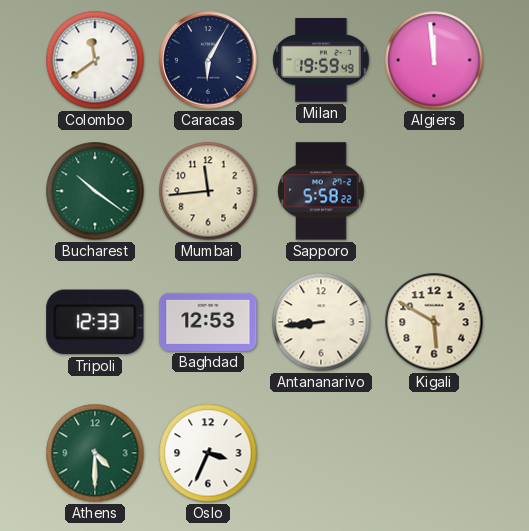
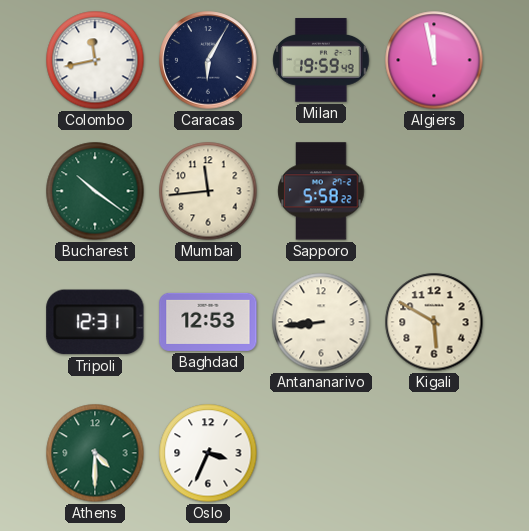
Colombo: 11:39 -> 11:43 (95, 60)
Algiers: 11:59 -> 11:58 (434, 60)
Tripoli: 12:33 -> 12:31 (95, 322)
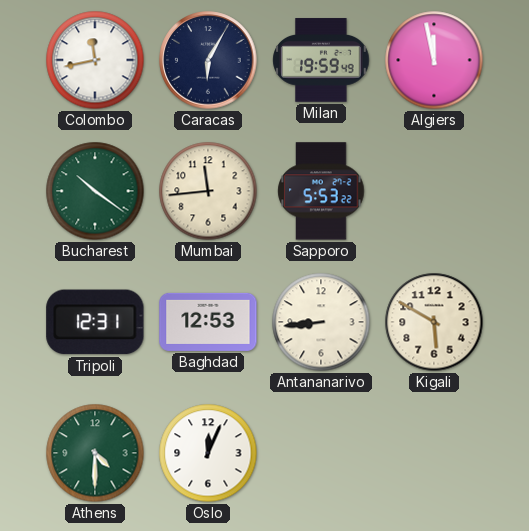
Sapporo: 5:58 -> 5:53 (321, 191)
Oslo: 3:34 -> 12:04 (208, 453)
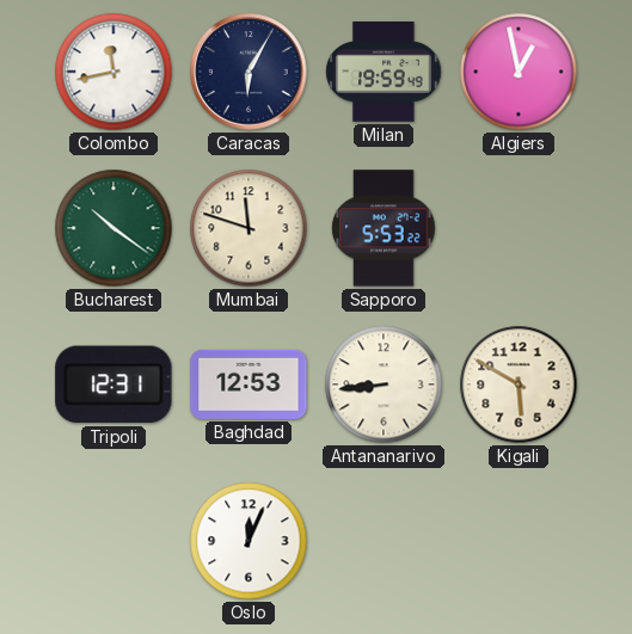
Algiers: 11:58 -> 12:58 (519, 72)
Mumbai: 11:44 -> 11:48 (248, 228)
Athens: 4:30 -> none (95, 453)
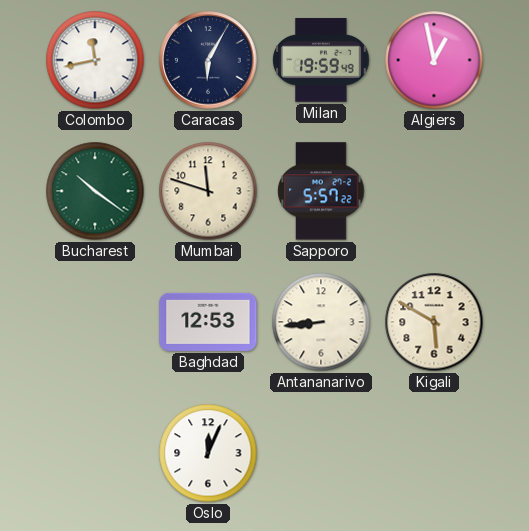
Sapporo: 5:53 -> 5:57 (321, 191)
Tripoli: 12:31 -> none (113, 384)
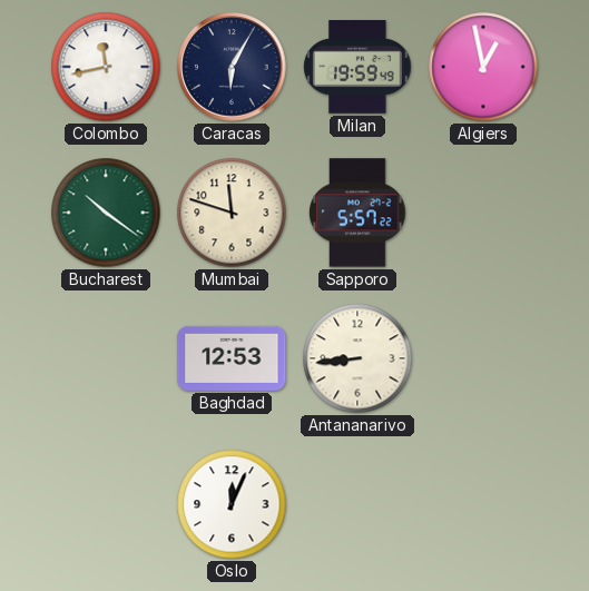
Kigali: 5:50 -> none (434, 322)
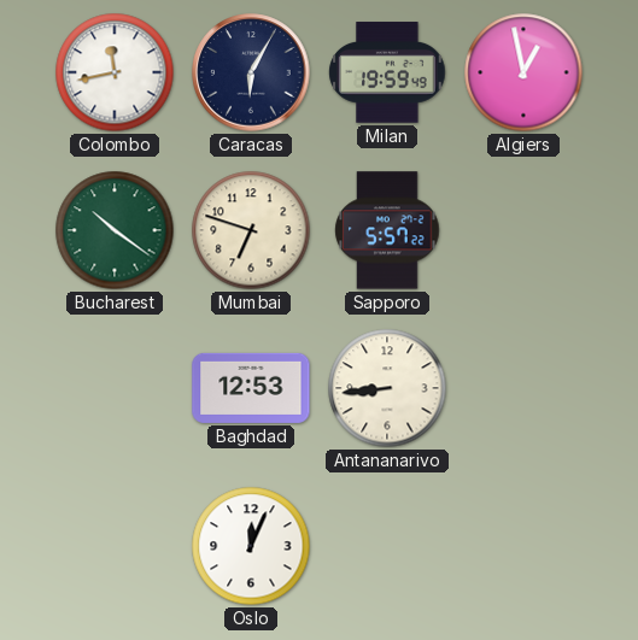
Mumbai: 11:48 -> 6:48 (251, 230)
